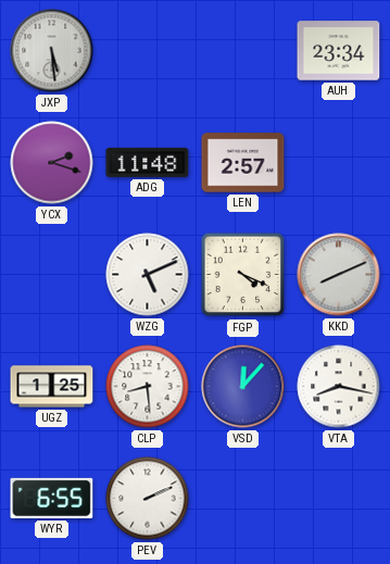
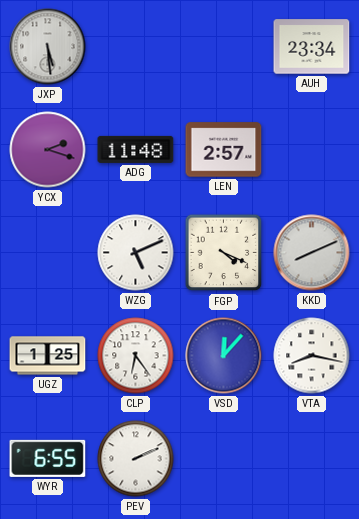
CLP: 8:29 -> 6:24 (136, 356)
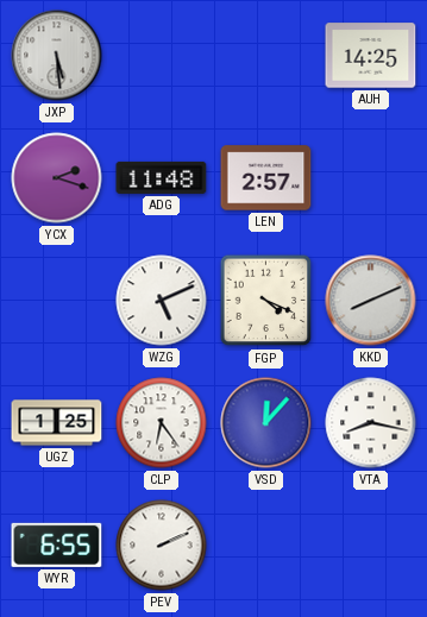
AUH: 23:34 -> 14:25 (371, 56)
